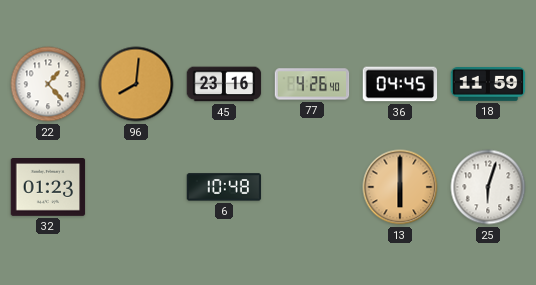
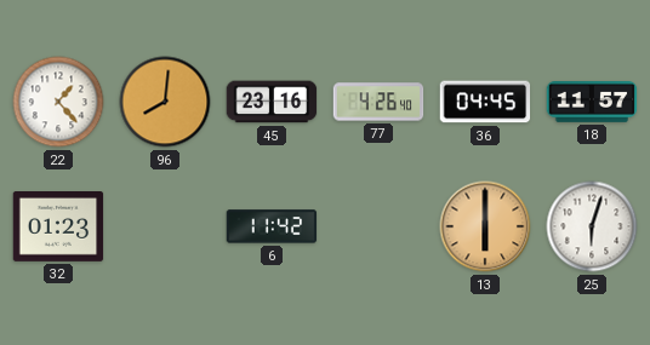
18: 11:59 -> 11:57 (592, 103)
6: 10:48 -> 11:42 (272, 226)
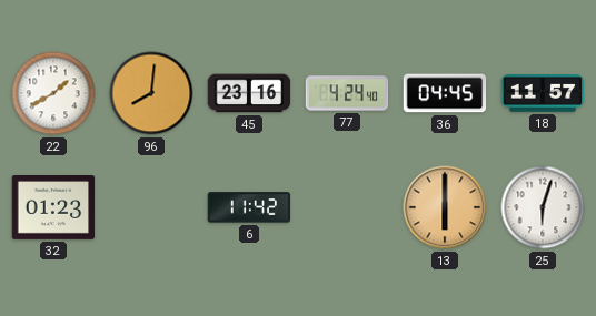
22: 1:23 -> 1:40 (53, 93)
77: 4:26 -> 4:24 (347, 93)
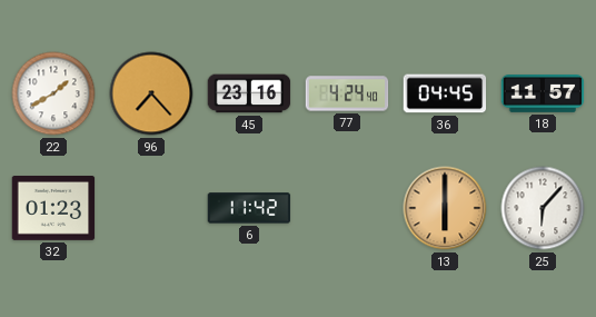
96: 8:01 -> 7:23 (151, 93)
25: 6:03 -> 6:07 (543, 208)
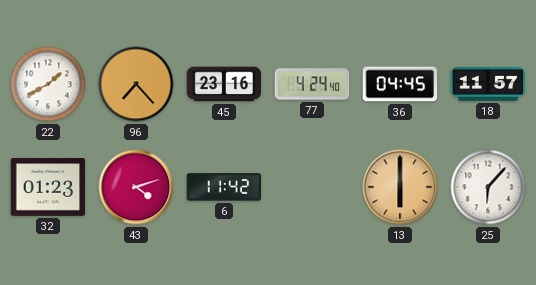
43: none -> 4:12 (136, 187)
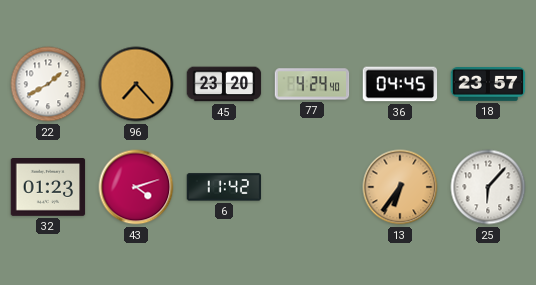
45: 23:16 -> 23:20 (224, 84)
18: 11:57 -> 23:57 (488, 85)
13: 6:00 -> 6:36 (400, 187)
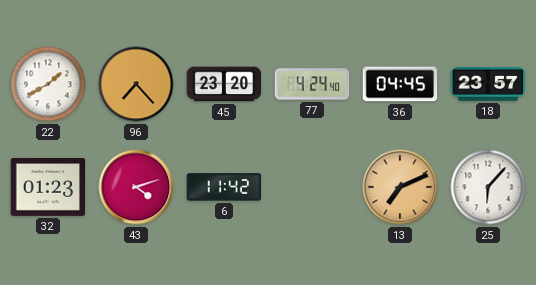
13: 6:36 -> 7:11 (400, 187)
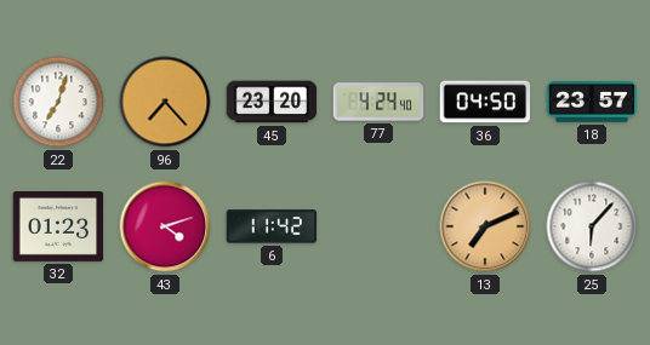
22: 1:40 -> 7:03 (58, 102)
36: 04:45 -> 04:50 (485, 102)
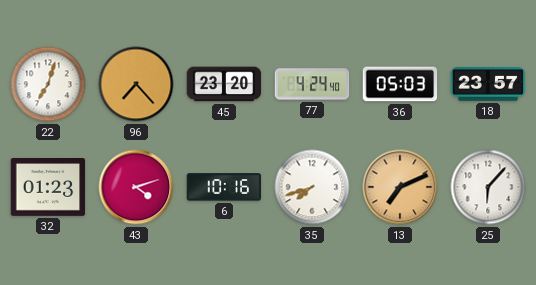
36: 04:50 -> 05:03 (400, 84)
6: 11:42 -> 10:16 (224, 187)
35: none -> 7:42 (312, 187)
